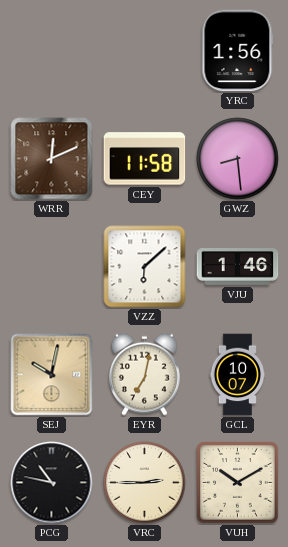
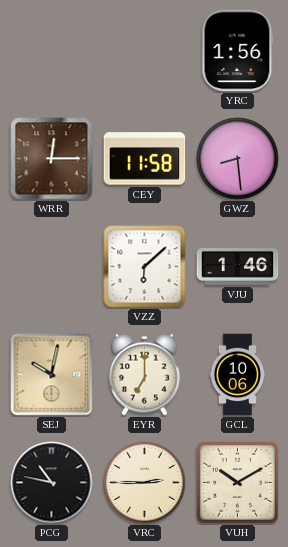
WRR: 12:11 -> 12:15 (52, 159)
EYR: 7:02 -> 7:00 (145, 374)
GCL: 10:07 -> 10:06 (237, 375)
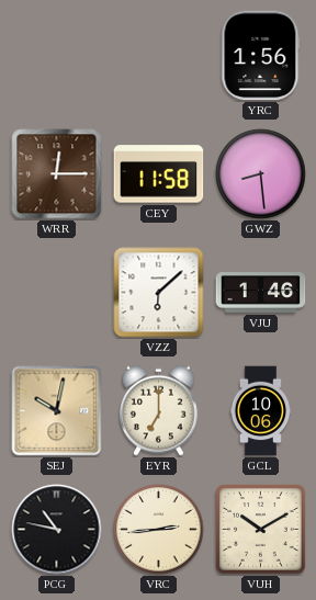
VRC: 2:45 -> 2:44 (159, 530)
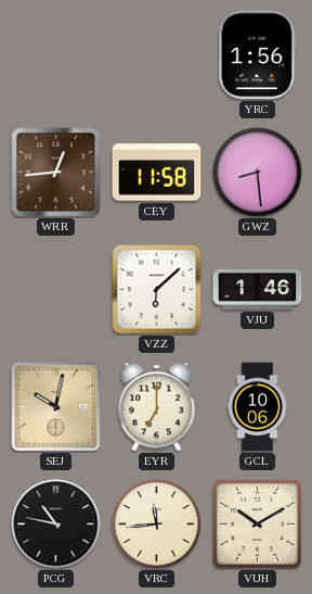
WRR: 12:15 -> 12:44 (56, 173)
VRC: 2:44 -> 11:44 (157, 525)
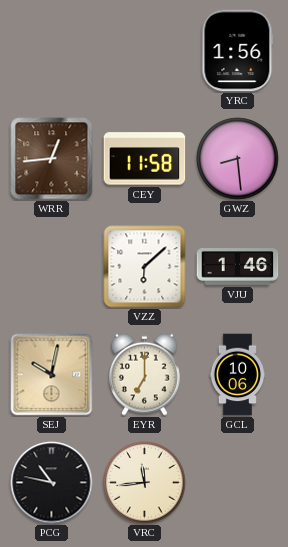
VUH: 10:10 -> none (258, 525)
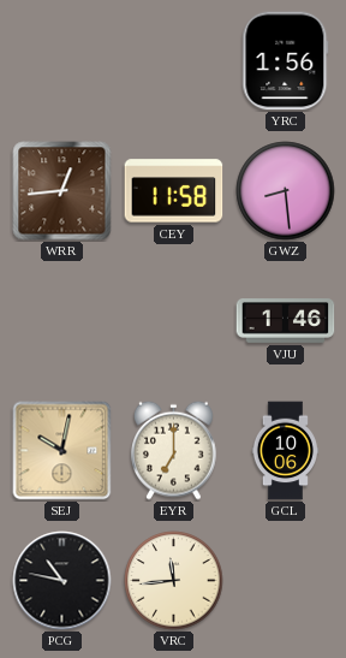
VZZ: 6:08 -> none (145, 267)
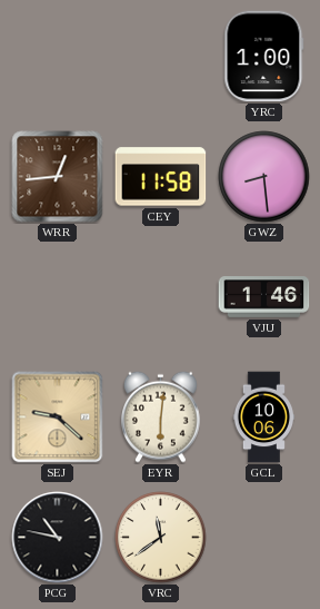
YRC: 1:56 -> 1:00 (264, 57)
SEJ: 10:02 -> 9:22 (58, 418)
EYR: 7:00 -> 6:01 (161, 416)
VRC: 11:44 -> 11:39 (161, 538)
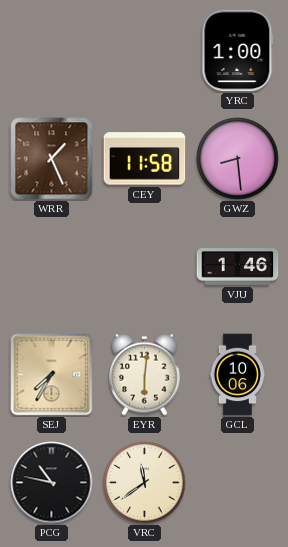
WRR: 12:44 -> 1:26 (52, 159)
SEJ: 9:22 -> 7:35 (52, 375)
